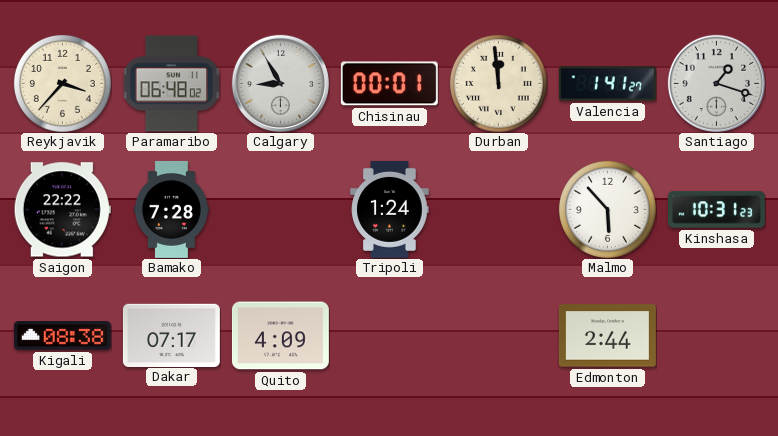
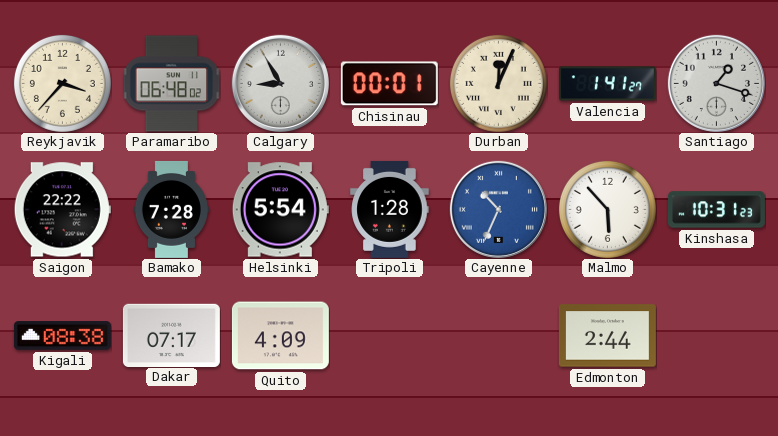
Durban: 11:59 -> 12:04 (498, 83)
Helsinki: none -> 5:54 (280, 210)
Tripoli: 1:24 -> 1:28 (390, 209)
Cayenne: none -> 10:34 (498, 209)
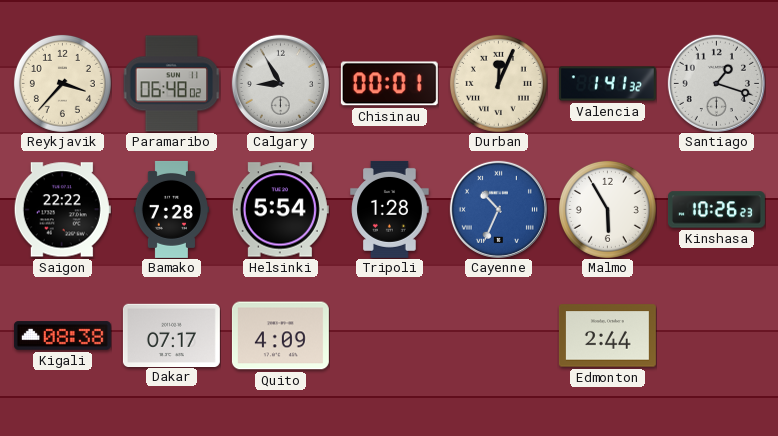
Valencia: 1:41:27 -> 1:41:32 (607, 84)
Malmo: 5:53 -> 5:55 (607, 209)
Kinshasa: 10:31 -> 10:26 (716, 210)
